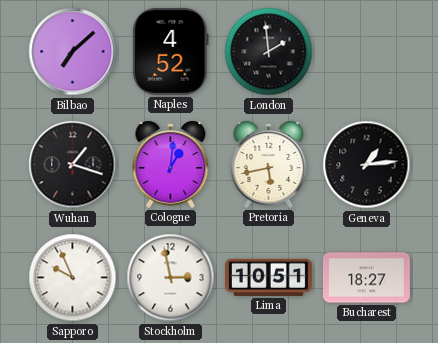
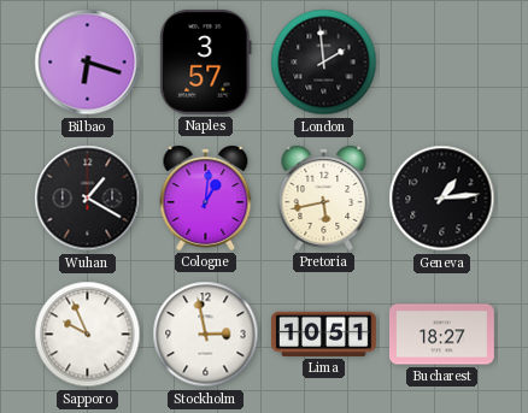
Bilbao: 7:08 -> 6:18 (88, 63)
Naples: 4:52 -> 3:57 (206, 61)
Wuhan: 1:18 -> 1:20 (88, 199)
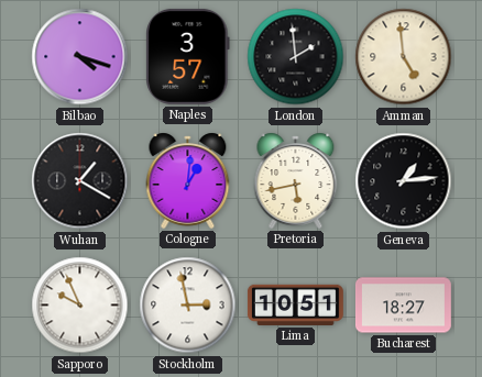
Bilbao: 6:18 -> 4:18 (80, 57)
Amman: none -> 4:59 (404, 57)
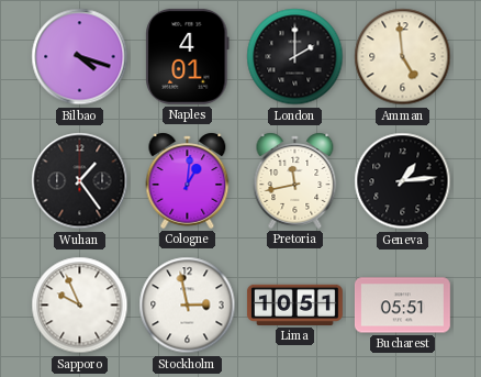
Naples: 3:57 -> 4:01 (188, 56)
London: 1:59 -> 2:00 (295, 57)
Wuhan: 1:20 -> 1:24 (80, 181)
Pretoria: 5:43 -> 11:43 (295, 180)
Bucharest: 18:27 -> 05:51 (402, 306)
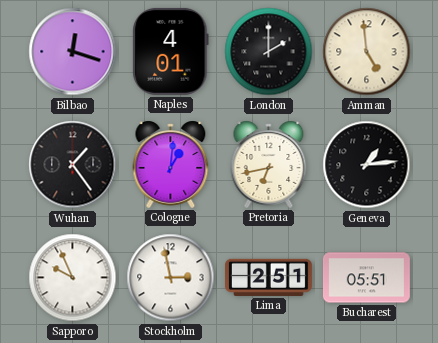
Bilbao: 4:18 -> 12:18 (73, 52)
Pretoria: 11:43 -> 6:43 (269, 164)
Lima: 10:51 -> 2:51 (268, 277)
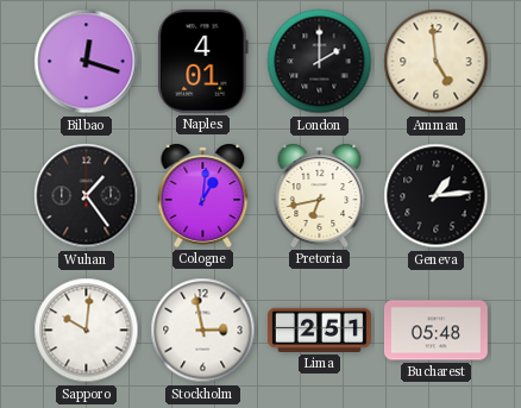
Sapporo: 9:56 -> 10:01 (87, 331)
Bucharest: 05:51 -> 05:48 (435, 331)
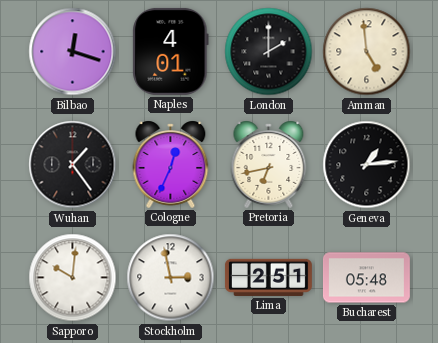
Cologne: 1:01 -> 12:34 (171, 164)
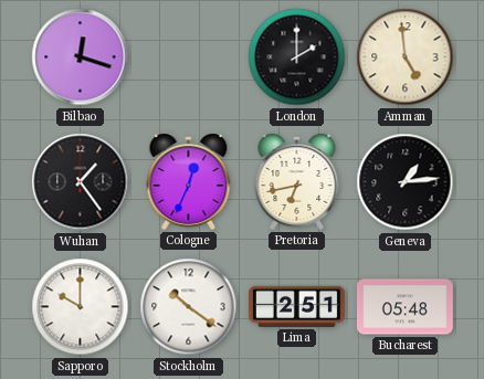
Naples: 4:01 -> none (171, 51)
Sapporo: 10:01 -> 10:00 (81, 307)
Stockholm: 2:58 -> 10:21 (189, 307)
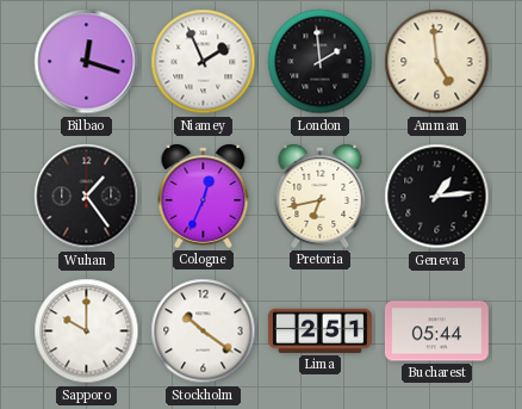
Niamey: none -> 1:56 (204, 62)
London: 2:00 -> 1:59 (321, 62)
Bucharest: 05:48 -> 05:44 (436, 331)
